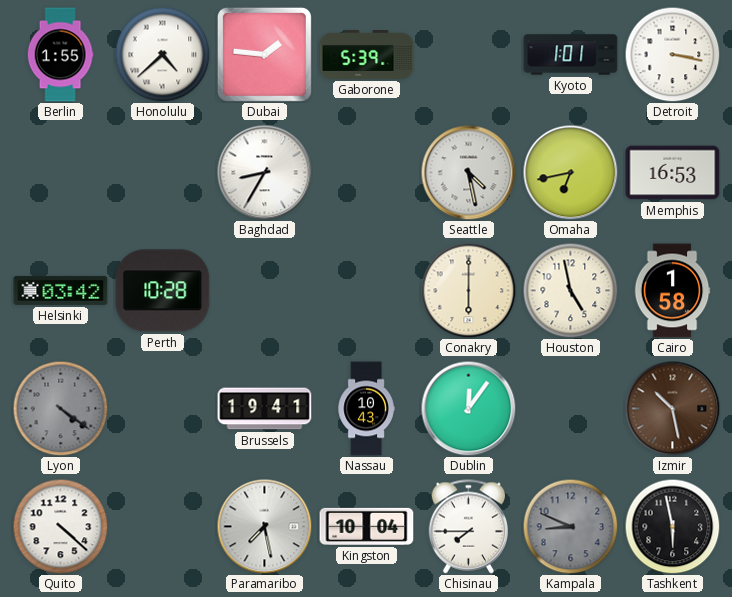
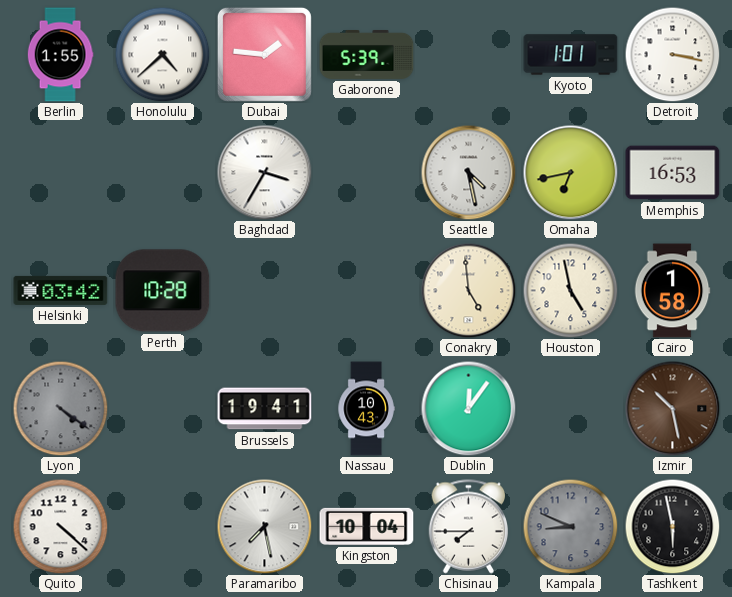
Baghdad: 8:35 -> 3:35 (264, 172)
Conakry: 6:00 -> 4:59 (468, 290)
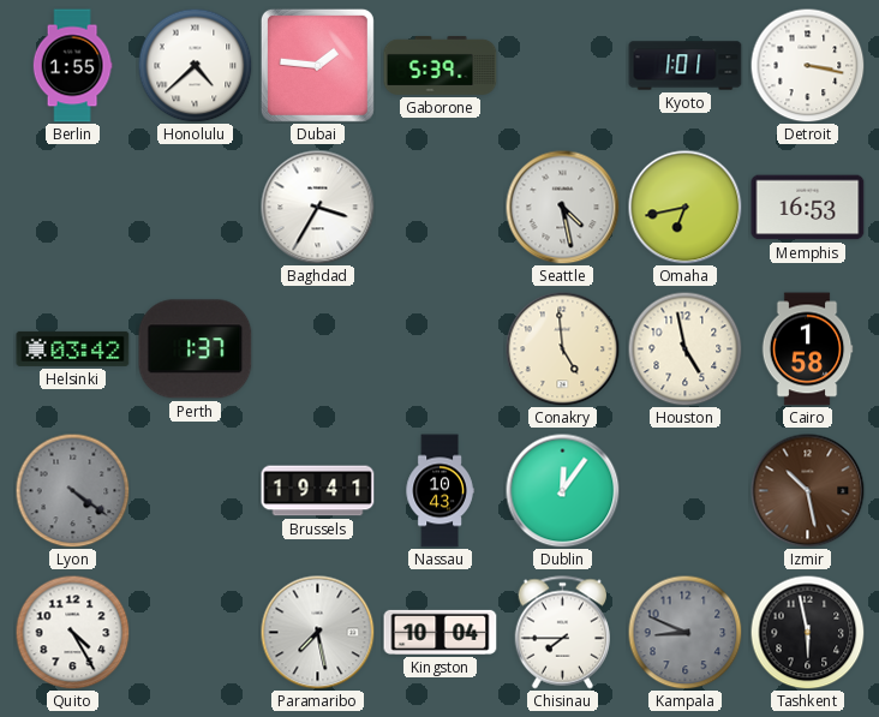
Perth: 10:28 -> 1:37 (196, 349)
Quito: 4:22 -> 4:25 (72, 632)
